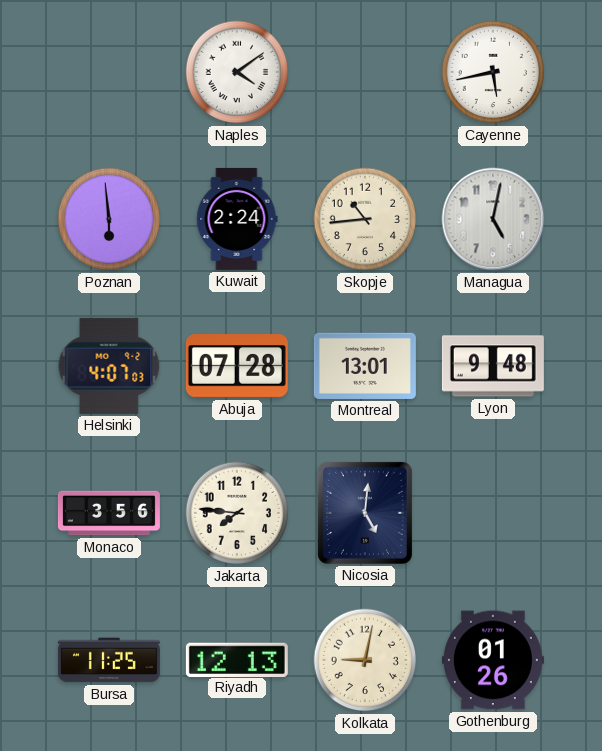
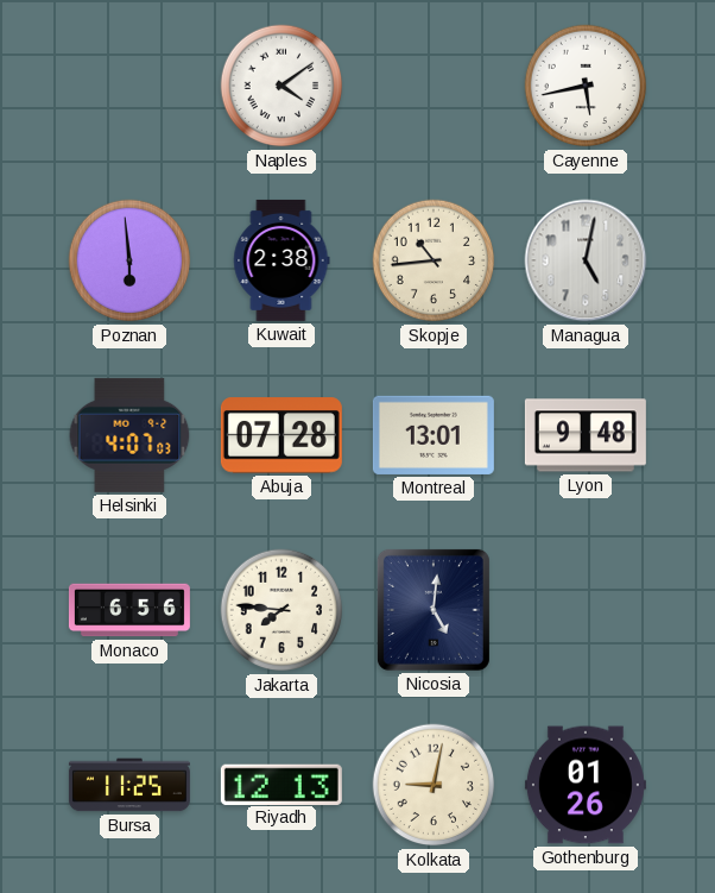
Kuwait: 2:24 -> 2:38 (281, 260)
Monaco: 3:56 -> 6:56 (129, 610)
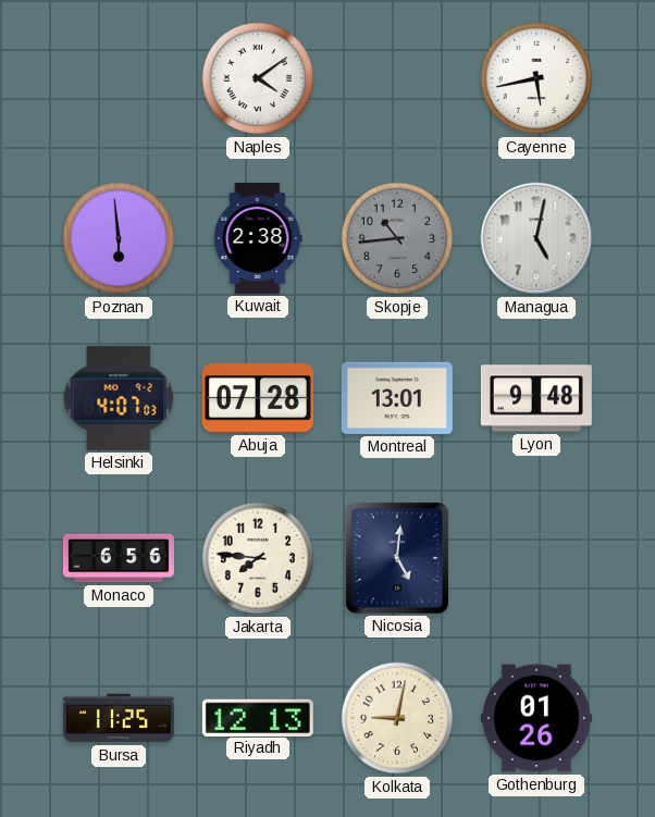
Skopje dial: cream -> grey (397, 238)
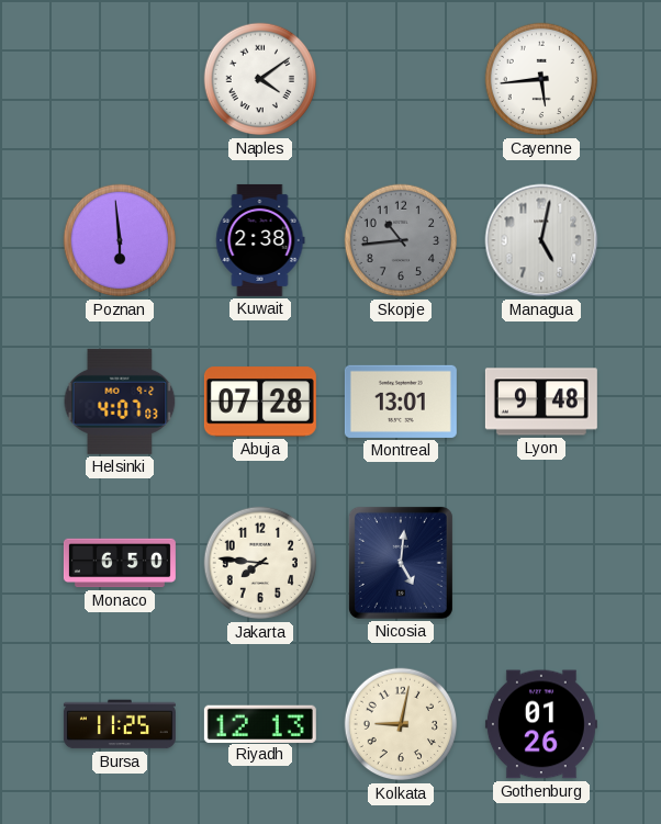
Cayenne: 5:43 -> 5:44 (541, 79)
Monaco: 6:56 -> 6:50 (120, 563)
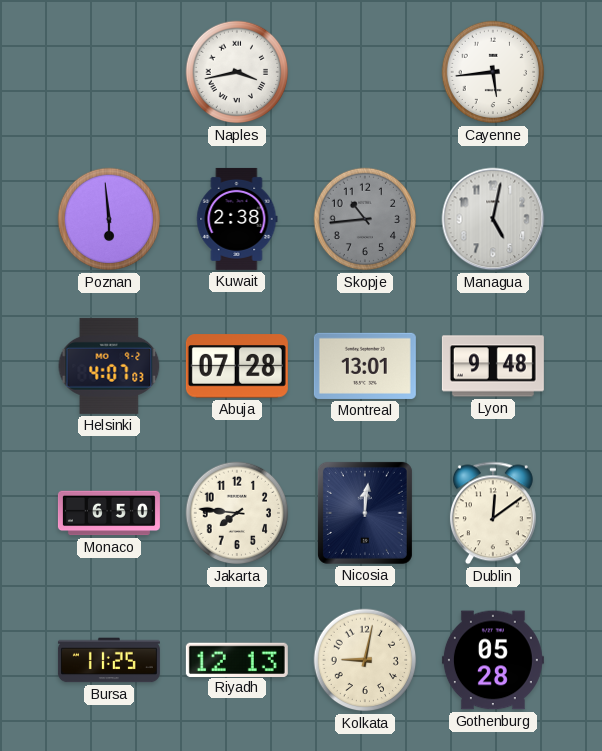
Naples: 4:09 -> 3:43 (237, 72)
Nicosia: 5:01 -> 12:01 (365, 513)
Dublin: none -> 12:09 (493, 513)
Gothenburg: 01:26 -> 05:28 (493, 660)
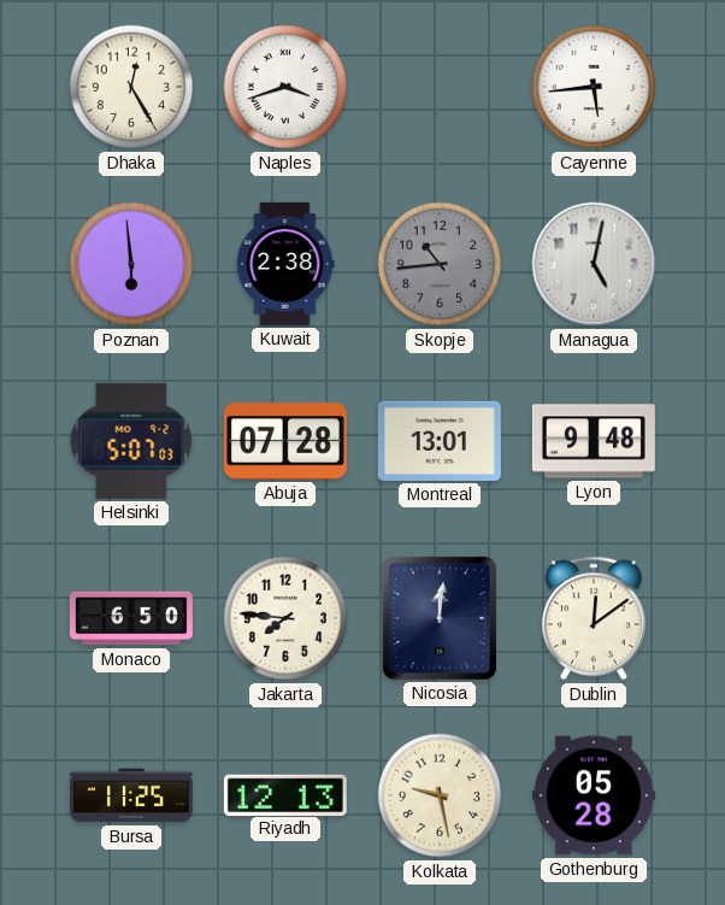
Dhaka: none -> 12:25 (131, 87)
Naples: 3:43 -> 3:42 (285, 87)
Helsinki: 4:07 -> 5:07 (131, 441)
Kolkata: 9:02 -> 9:28 (440, 795)
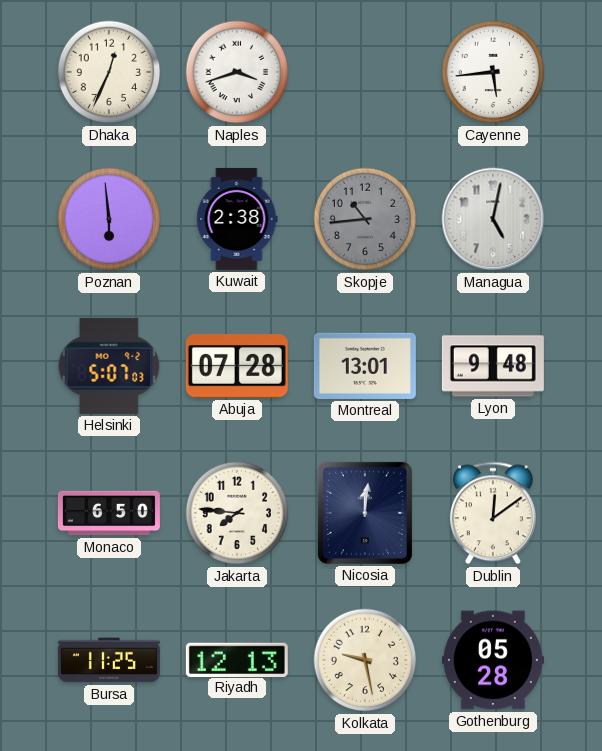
Dhaka: 12:25 -> 12:34 (109, 72)
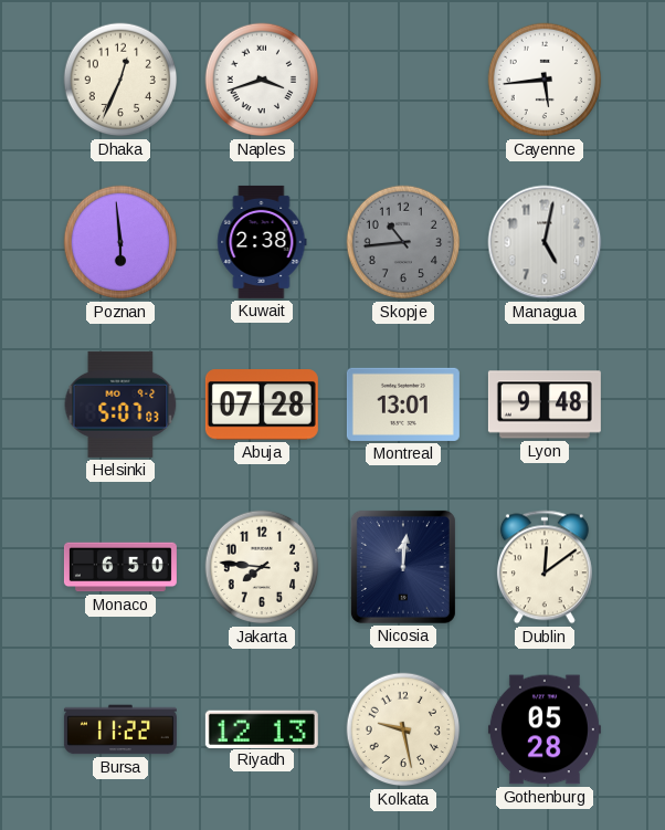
Bursa: 11:25 -> 11:22 (120, 729)
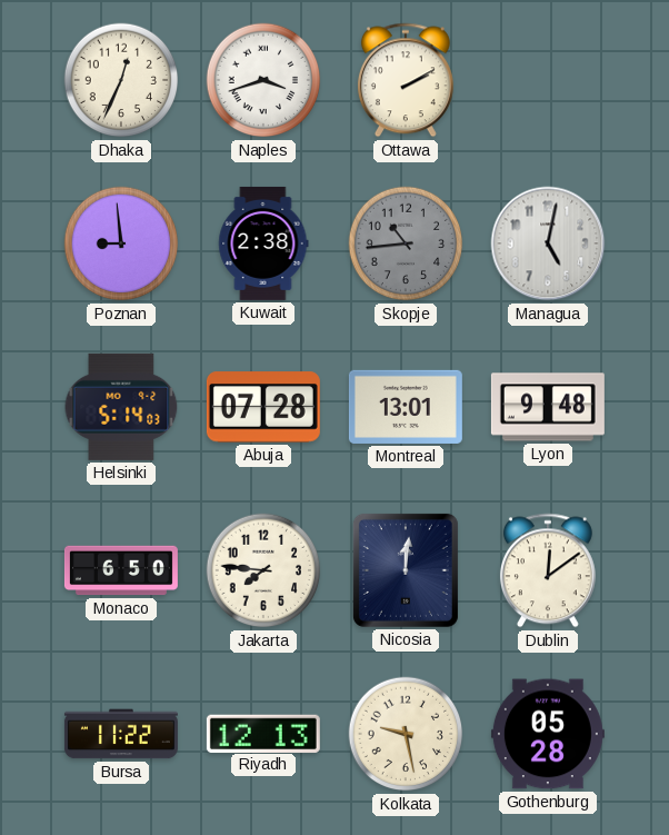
Ottawa: none -> 2:10 (406, 80)
Cayenne: 5:44 -> none (545, 80)
Poznan: 5:59 -> 8:59 (121, 243)
Helsinki: 5:07 -> 5:14 (121, 407)
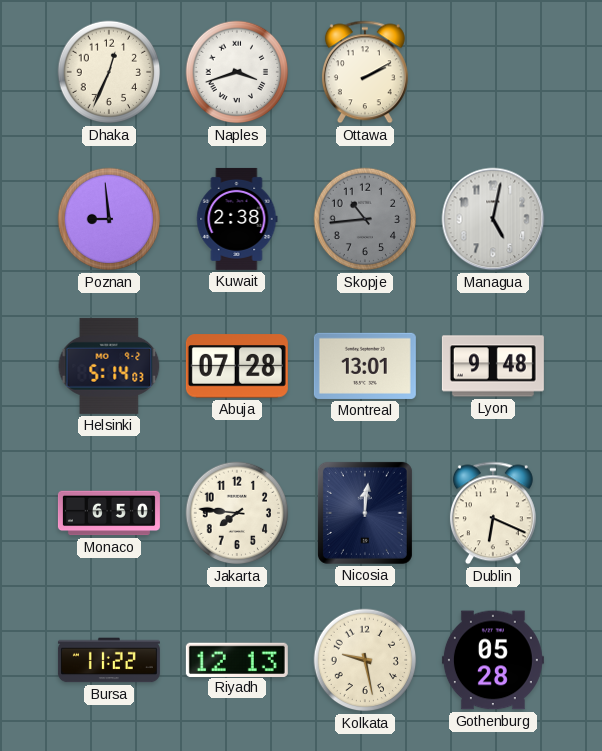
Dublin: 12:09 -> 6:19 (493, 513)
